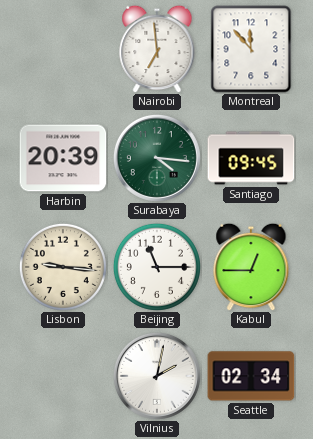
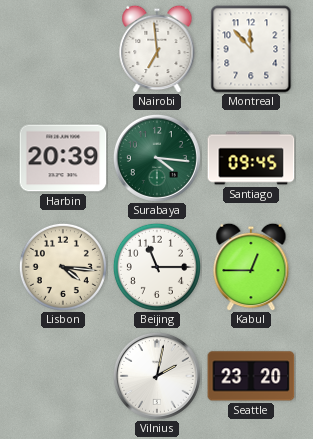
Lisbon: 9:16 -> 4:16 (63, 267)
Seattle: 02:34 -> 23:20 (251, 376)
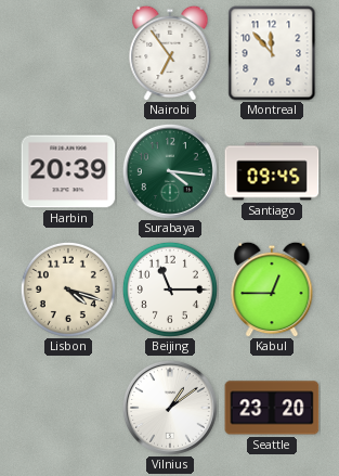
Nairobi: 6:59 -> 6:54 (170, 53)
Lisbon: 4:16 -> 4:18 (68, 290)
Vilnius: 2:02 -> 1:09 (170, 408)
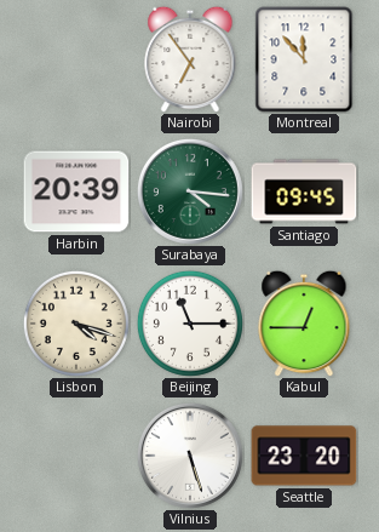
Vilnius: 1:09 -> 5:27 (190, 456)
